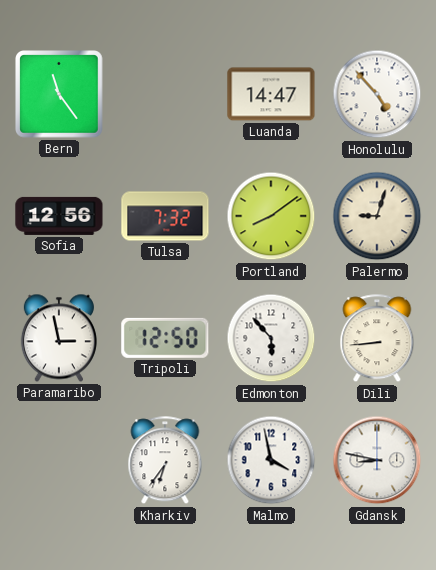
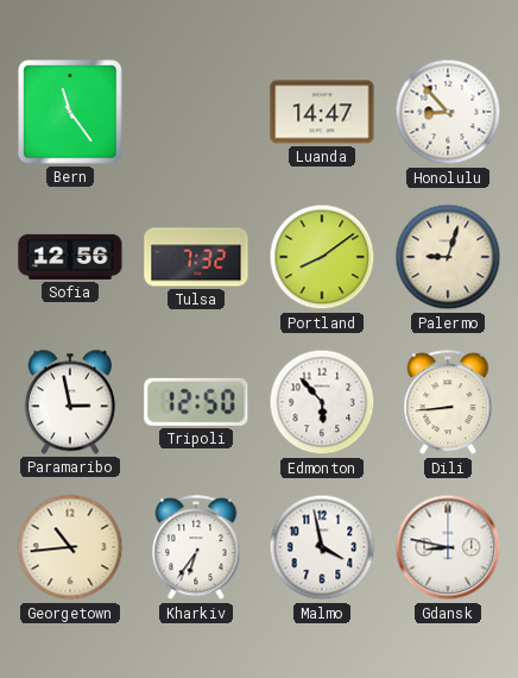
Honolulu: 4:53 -> 8:53 (448, 112)
Georgetown: none -> 10:44 (70, 547)
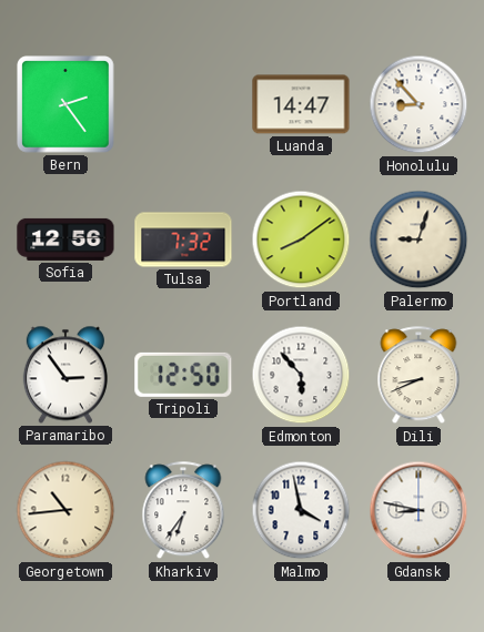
Bern: 11:24 -> 2:24 (65, 104)
Paramaribo: 2:58 -> 2:54 (65, 375)
Dili: 8:44 -> 8:41 (419, 376)
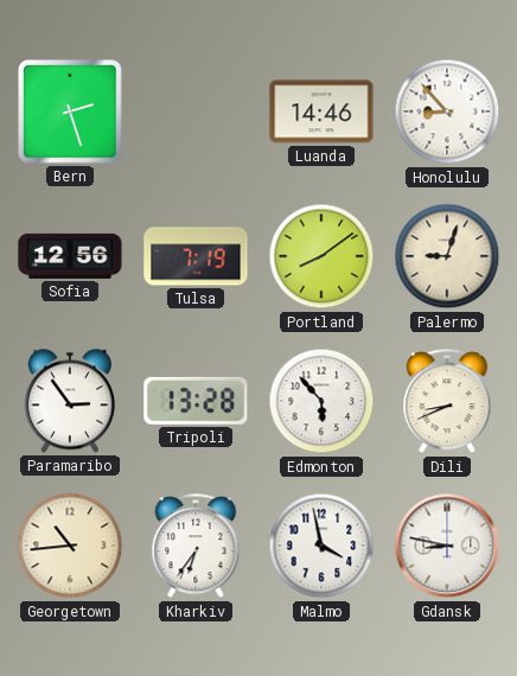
Bern: 2:24 -> 2:27 (70, 111)
Luanda: 14:47 -> 14:46 (321, 111)
Tulsa: 7:32 -> 7:19 (196, 256)
Tripoli: 12:50 -> 13:28 (196, 401)
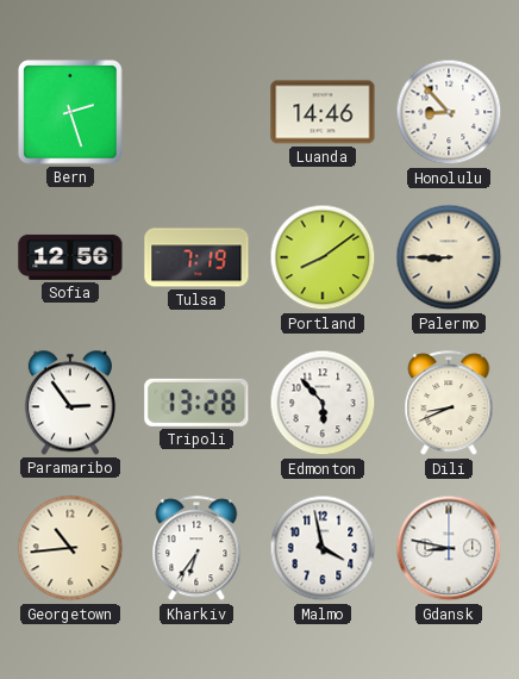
Palermo: 9:03 -> 8:45 (449, 257)
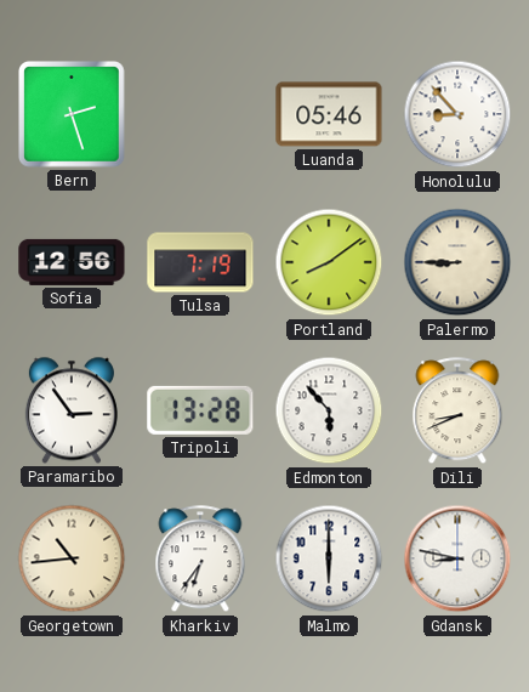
Luanda: 14:46 -> 05:46 (329, 114)
Malmo: 3:58 -> 6:00 (329, 558)
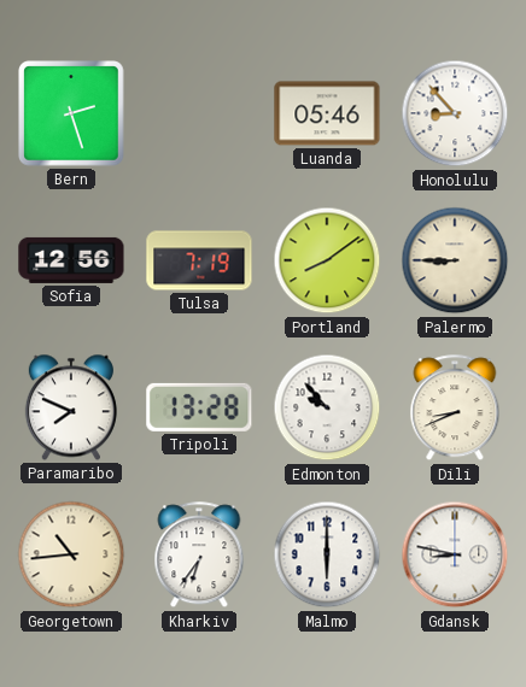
Paramaribo: 2:54 -> 7:49 (71, 407)
Edmonton: 5:53 -> 9:53 (327, 407)
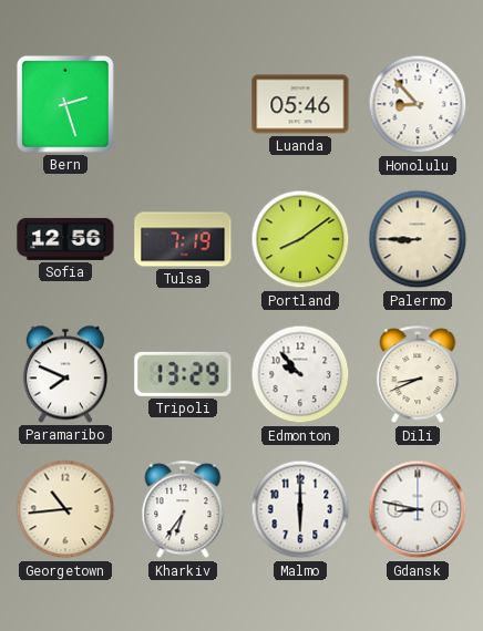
Tripoli: 13:28 -> 13:29 (183, 374)
